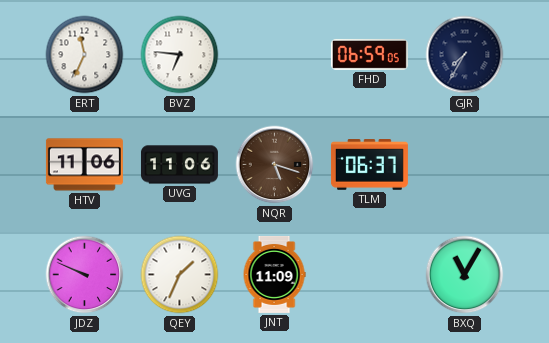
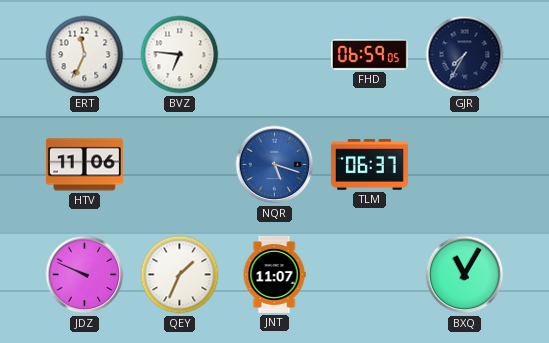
UVG: 11:06 -> none (179, 165)
NQR dial: brown -> blue (275, 165)
JNT: 11:09 -> 11:07 (274, 274)
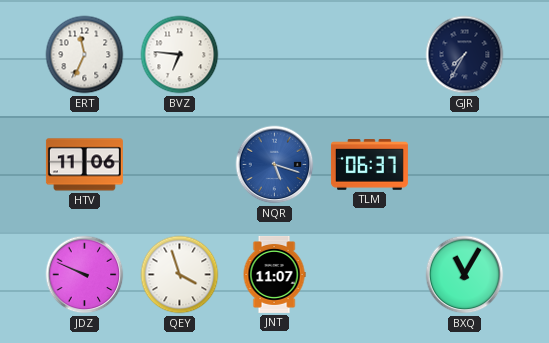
FHD: 06:59 -> none (369, 54)
QEY: 1:34 -> 3:57 (180, 275)
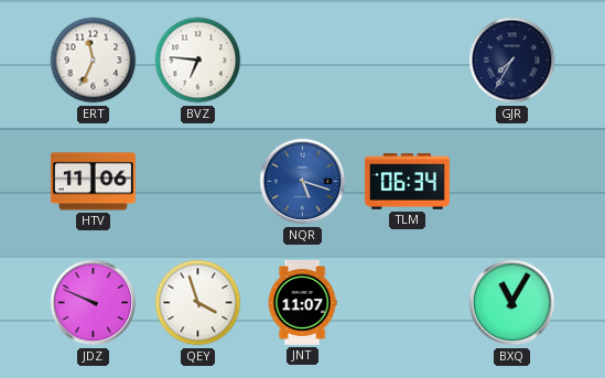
TLM: 06:37 -> 06:34 (407, 182)
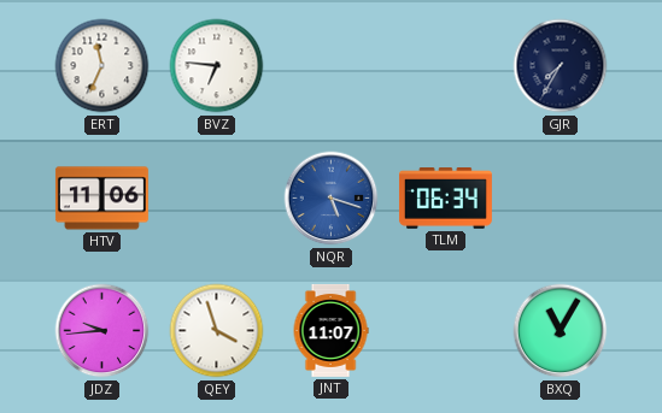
JDZ: 9:49 -> 9:44 (102, 331)
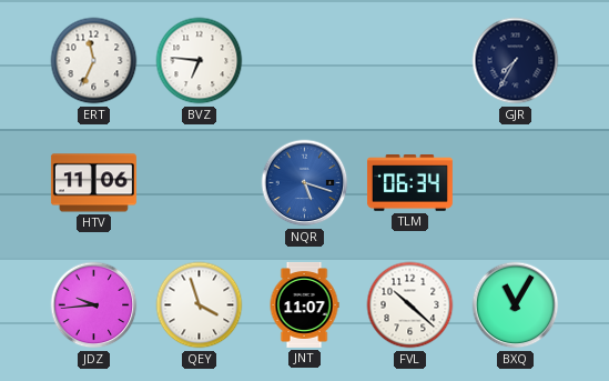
FVL: none -> 10:22 (410, 305)
